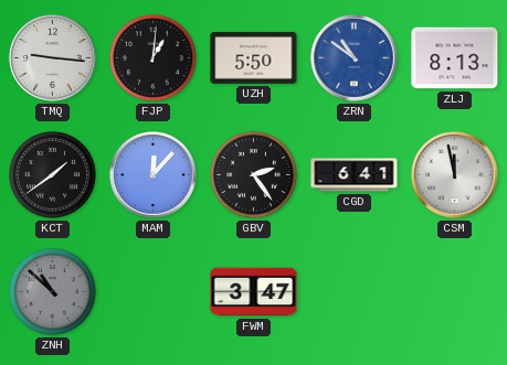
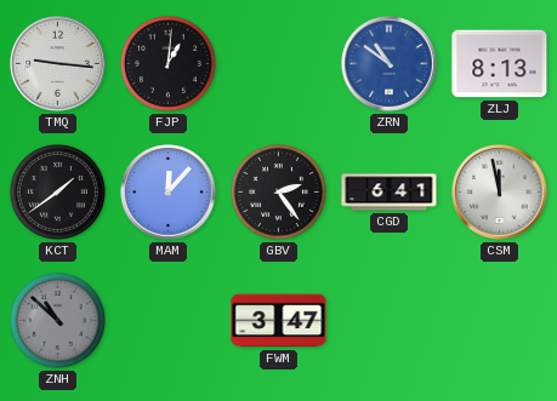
UZH: 5:50 -> none (254, 58)
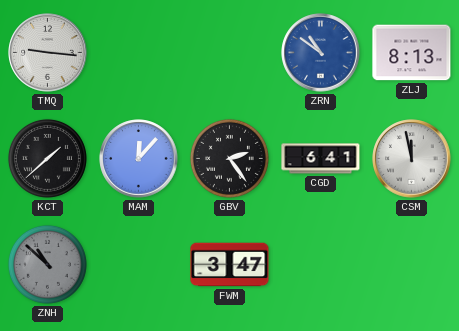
FJP: 1:01 -> none (167, 63)
KCT: 1:39 -> 1:38 (47, 158)
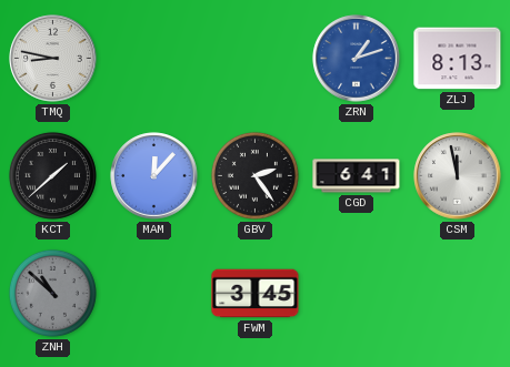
TMQ: 9:16 -> 8:47 (53, 59)
ZRN: 10:51 -> 1:12 (357, 59)
FWM: 3:47 -> 3:45 (256, 294)
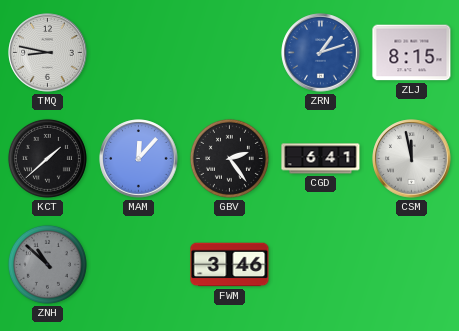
ZLJ: 8:13 -> 8:15 (412, 53)
FWM: 3:45 -> 3:46 (230, 265)
